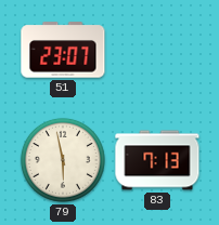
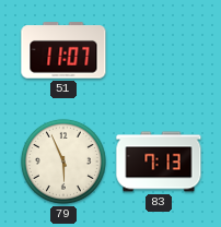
51: 23:07 -> 11:07 (63, 50)
79: 5:58 -> 5:56 (63, 162)
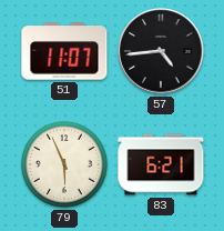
57: none -> 4:44 (161, 51)
83: 7:13 -> 6:21 (161, 164)
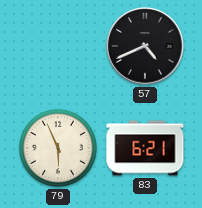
51: 11:07 -> none (64, 51)
57: 4:44 -> 4:41 (145, 46)
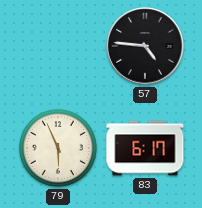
57: 4:41 -> 4:46 (145, 46)
83: 6:21 -> 6:17 (145, 148)
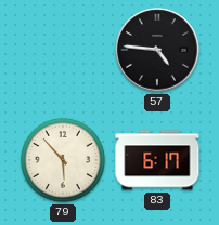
79: 5:56 -> 5:53 (63, 160)
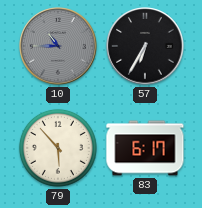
10: none -> 10:45 (58, 46)
57: 4:46 -> 6:35 (145, 46)
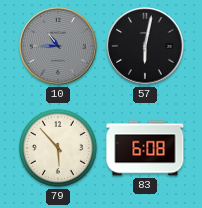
57: 6:35 -> 6:02 (145, 46)
83: 6:17 -> 6:08 (145, 148)
